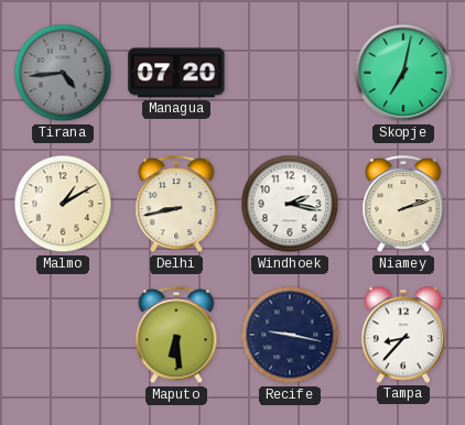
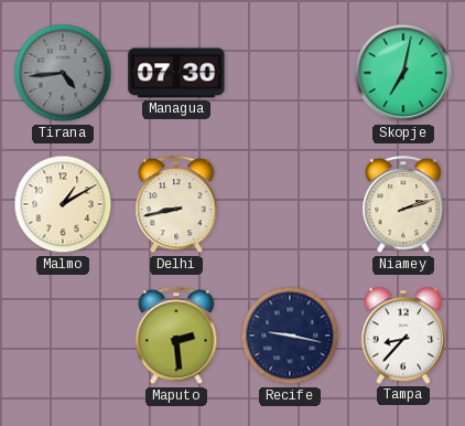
Managua: 07:20 -> 07:30 (176, 73)
Windhoek: 2:17 -> none (290, 204)
Maputo: 6:29 -> 2:29 (176, 337)
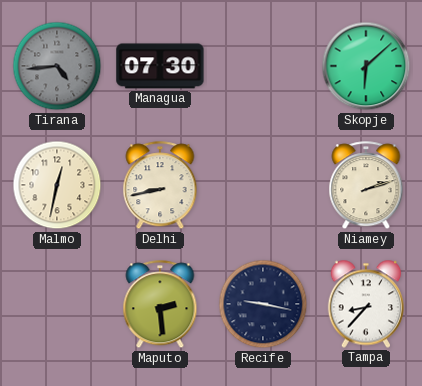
Skopje: 7:02 -> 6:08 (366, 66)
Malmo: 1:10 -> 12:32 (57, 185)
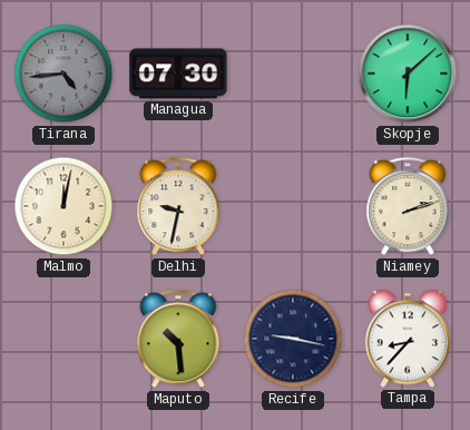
Malmo: 12:32 -> 12:02 (63, 206)
Delhi: 8:43 -> 9:32 (178, 207)
Maputo: 2:29 -> 10:29 (178, 340)
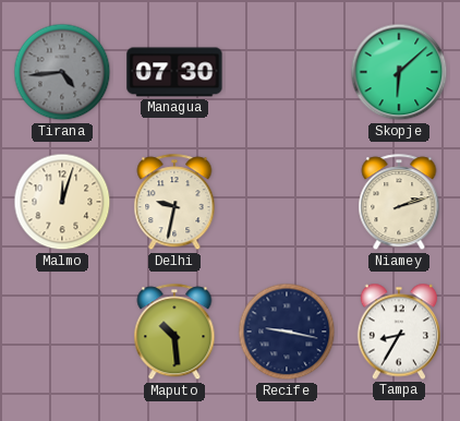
Malmo: 12:02 -> 12:03 (62, 202)
Tampa: 8:37 -> 8:35 (398, 332)
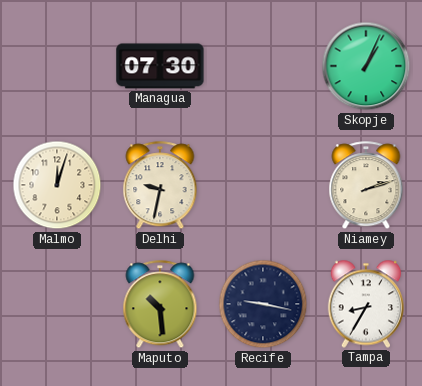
Tirana: 4:44 -> none (62, 72)
Skopje: 6:08 -> 1:04 (366, 66)
